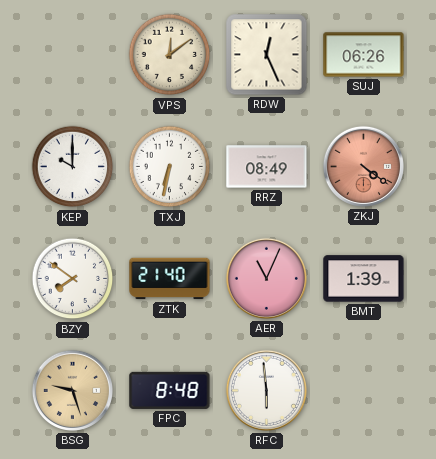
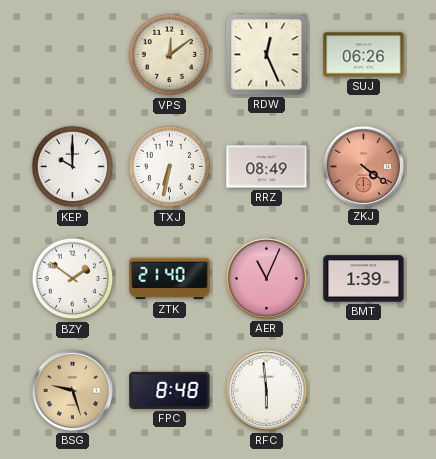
BZY: 7:51 -> 1:51 (73, 279)
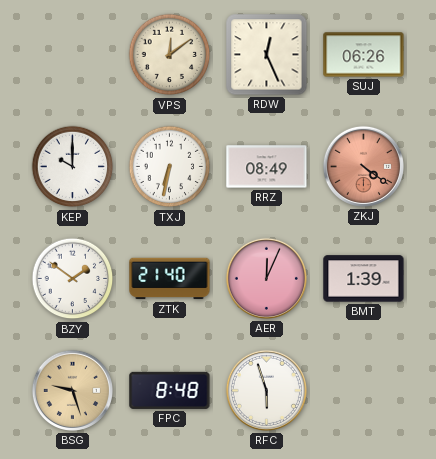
AER: 11:04 -> 12:04 (266, 278)
RFC: 5:59 -> 5:57 (266, 390)
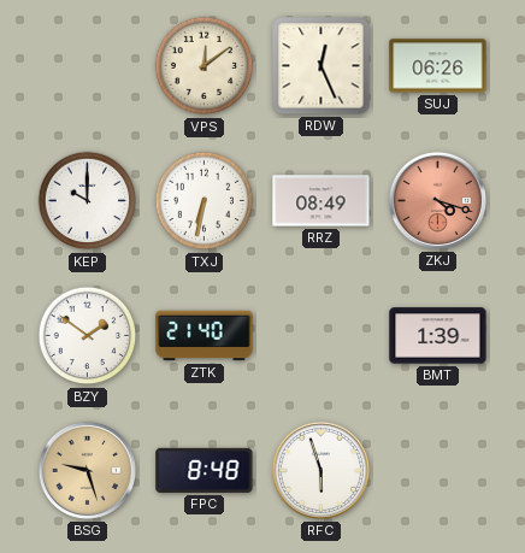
ZKJ: 4:21 -> 4:18 (437, 200)
AER: 12:04 -> none (266, 278)
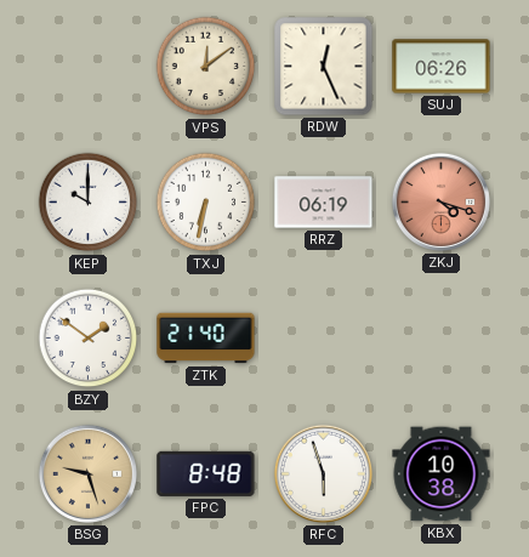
RRZ: 08:49 -> 06:19 (324, 203)
BMT: 1:39 -> none (438, 336)
KBX: none -> 10:38 (442, 474)
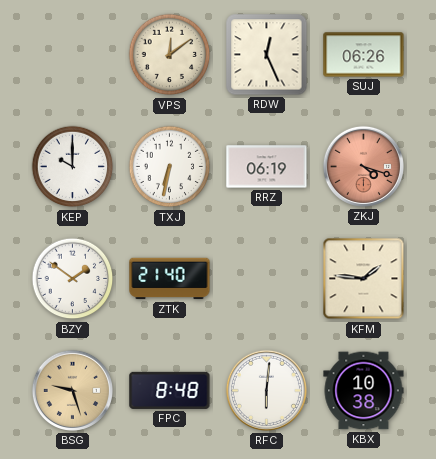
KFM: none -> 1:46 (364, 279)
RFC: 5:57 -> 6:01 (266, 390)
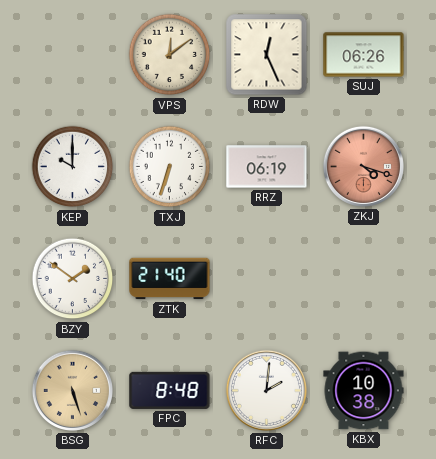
TXJ: 6:32 -> 6:33 (170, 167)
KFM: 1:46 -> none (364, 279)
BSG: 9:27 -> 5:27 (72, 390)
RFC: 6:01 -> 2:01 (266, 390)
